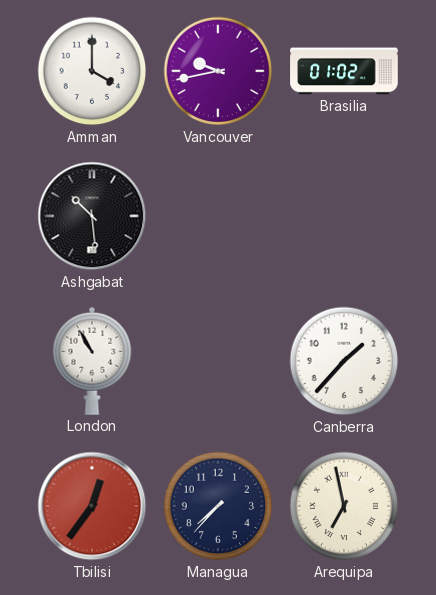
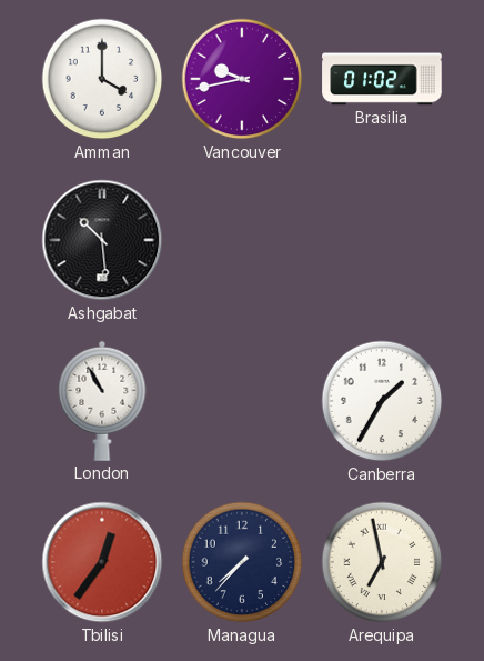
Canberra: 1:37 -> 1:35 (382, 401)
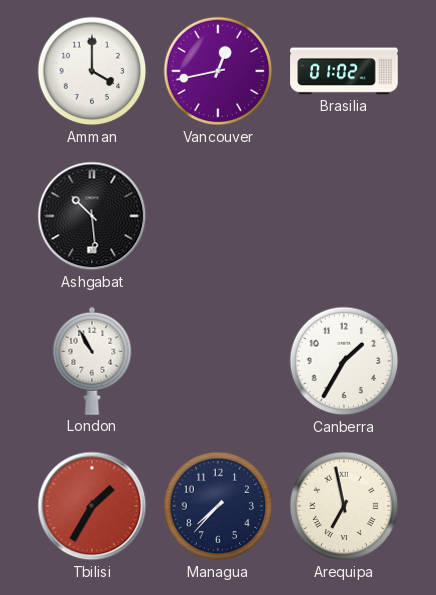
Vancouver: 9:43 -> 12:43 (218, 71)
Tbilisi: 12:36 -> 1:35 (92, 506)
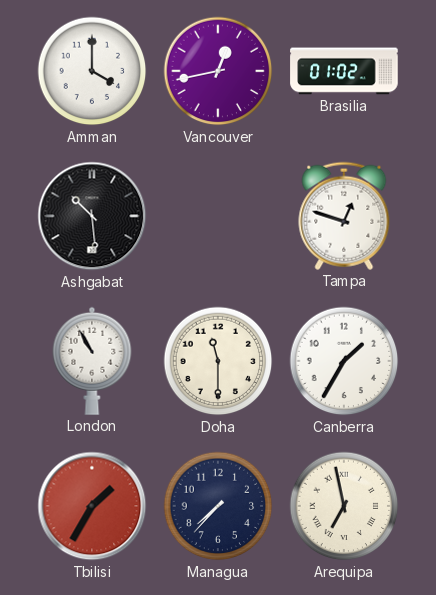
Tampa: none -> 12:48 (344, 216)
Doha: none -> 11:30 (218, 361)
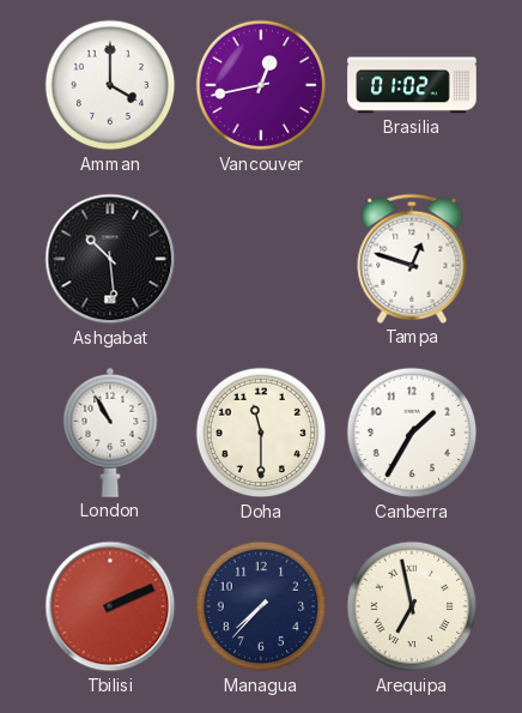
Tbilisi: 1:35 -> 2:11 (110, 606)
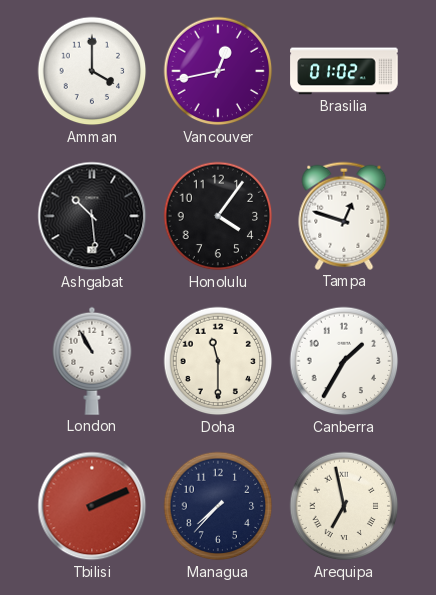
Honolulu: none -> 4:06 (218, 216)
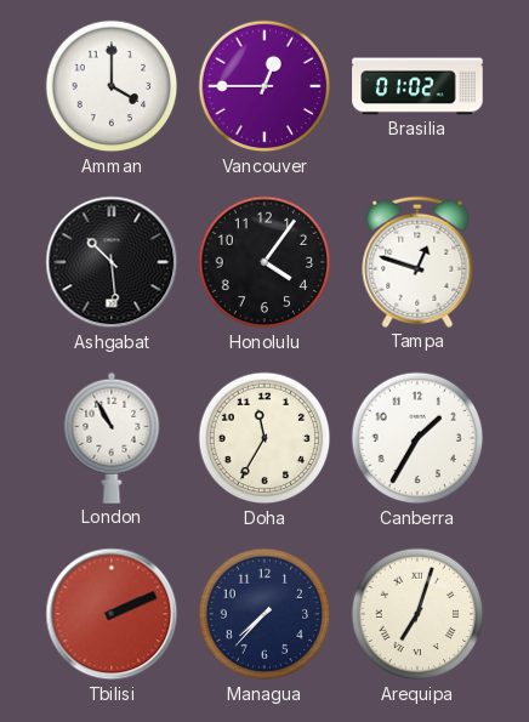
Vancouver: 12:43 -> 12:45 (264, 86)
Doha: 11:30 -> 11:35 (264, 438)
Arequipa: 6:58 -> 7:03 (417, 614)
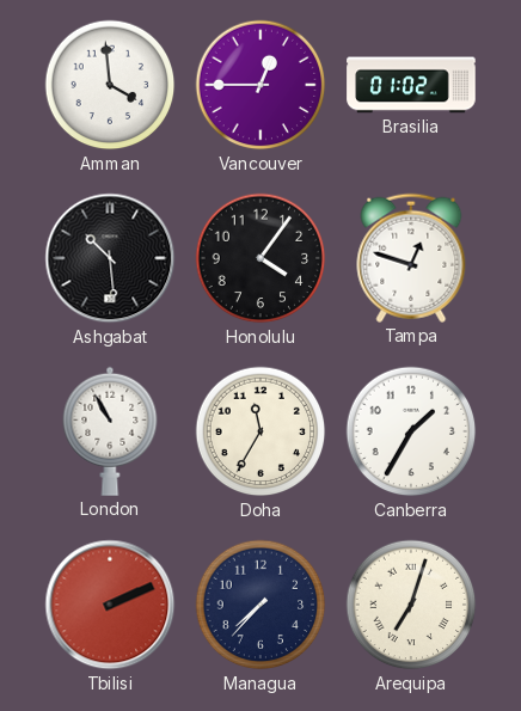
Amman: 4:00 -> 3:59 (110, 85)
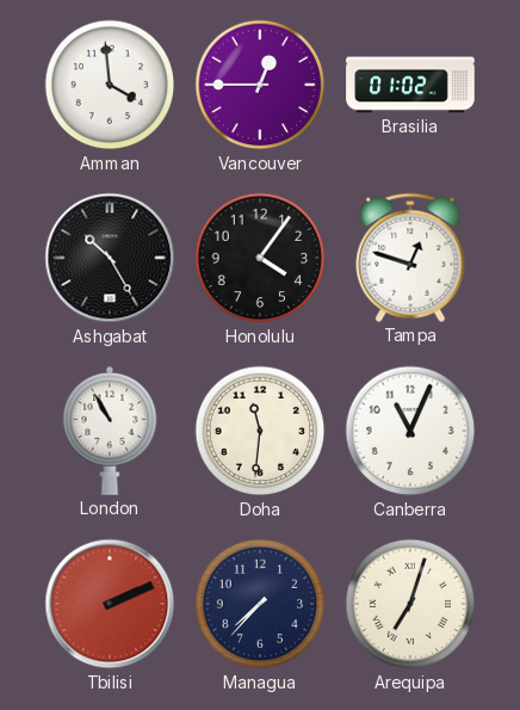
Ashgabat: 10:29 -> 10:25 (110, 258)
Doha: 11:35 -> 11:31 (260, 431)
Canberra: 1:35 -> 11:04 (410, 431)
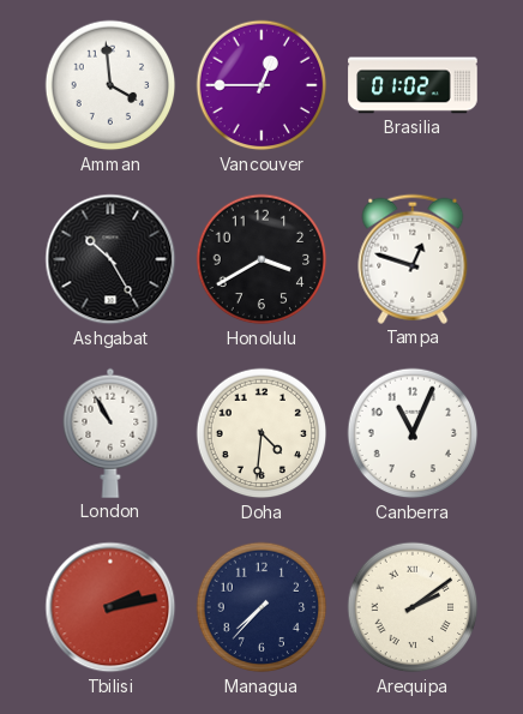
Honolulu: 4:06 -> 3:40 (261, 259)
Doha: 11:31 -> 4:31 (261, 433)
Tbilisi: 2:11 -> 2:13 (110, 607)
Arequipa: 7:03 -> 2:09 (413, 607)
